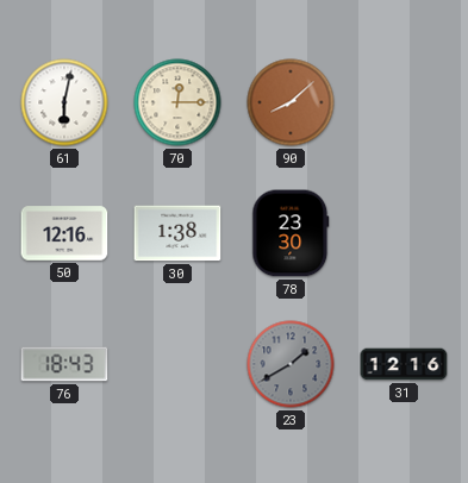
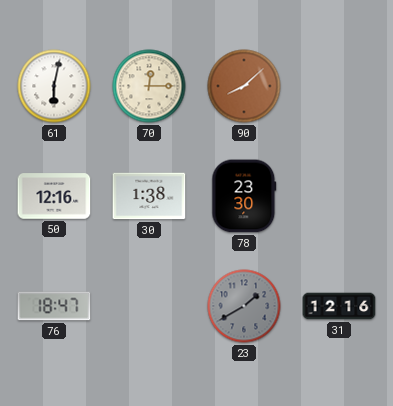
76: 18:43 -> 18:47 (54, 306)
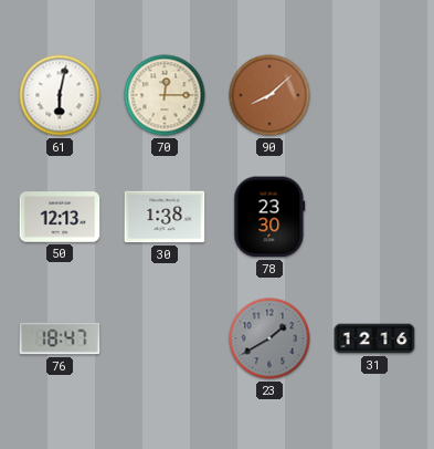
50: 12:16 -> 12:13 (60, 217)
